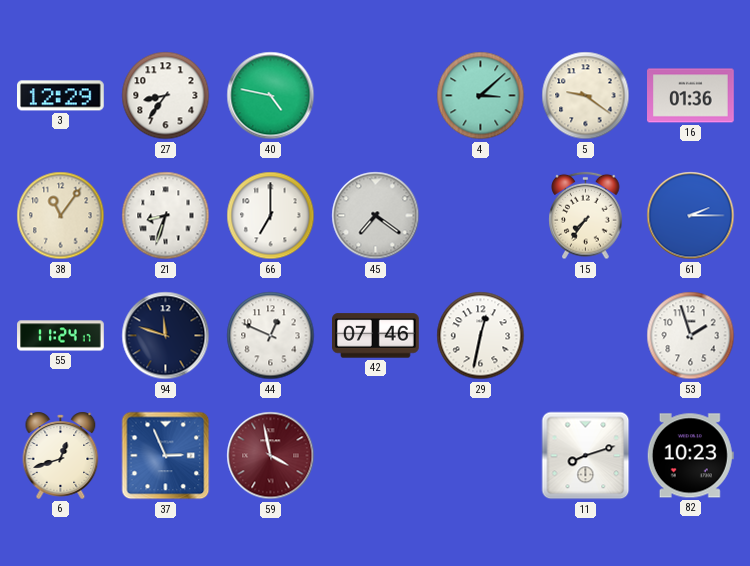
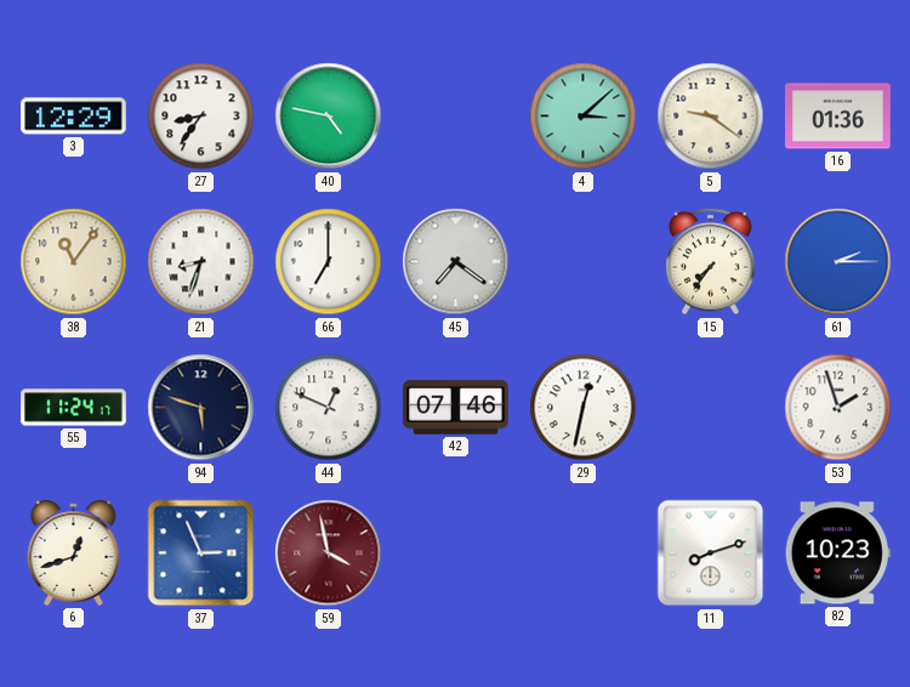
94: 11:48 -> 5:48 (201, 408)
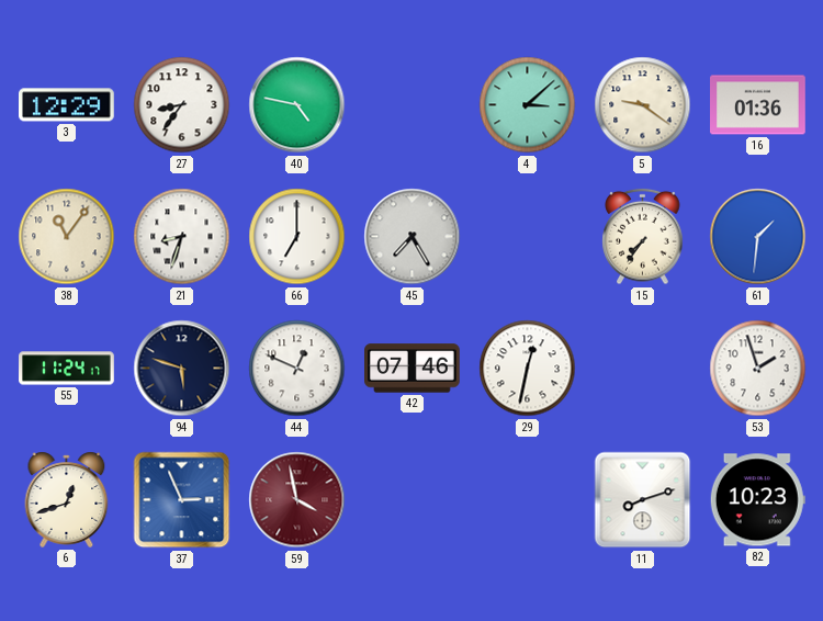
45: 7:21 -> 7:25 (413, 237)
61: 2:15 -> 1:31 (758, 237)
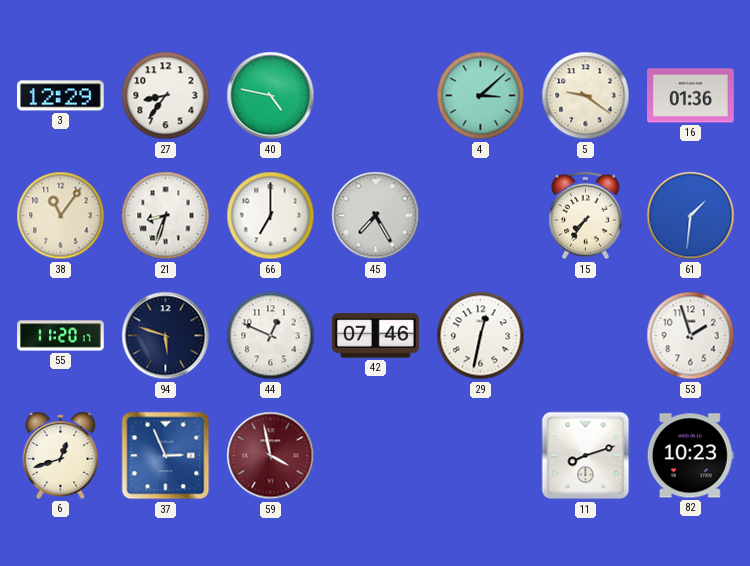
55: 11:24 -> 11:20 (61, 336)
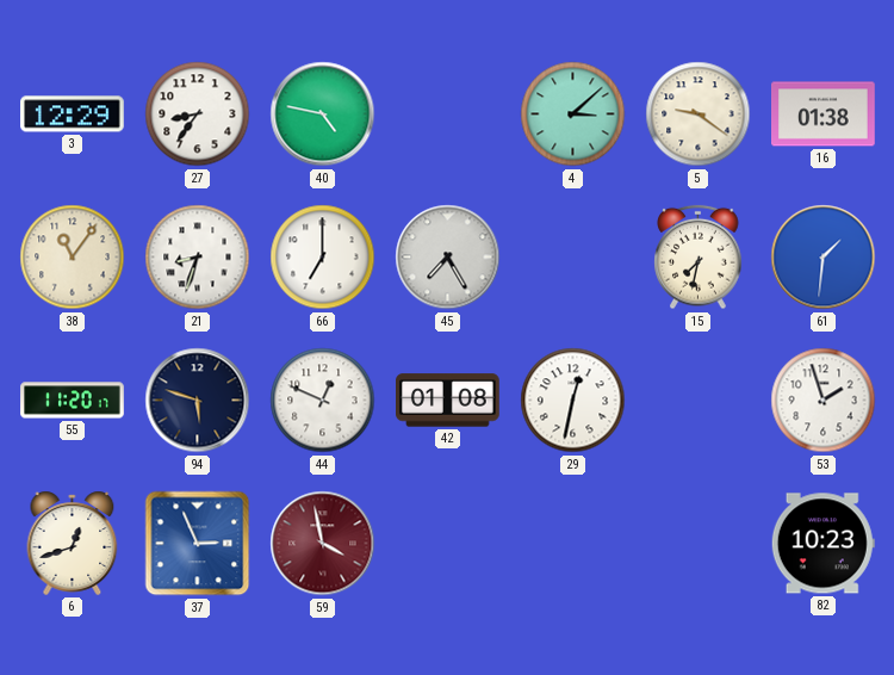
16: 01:36 -> 01:38 (824, 114)
15: 7:36 -> 7:32 (699, 258)
42: 07:46 -> 01:08 (448, 401)
11: 8:12 -> none (586, 456)
